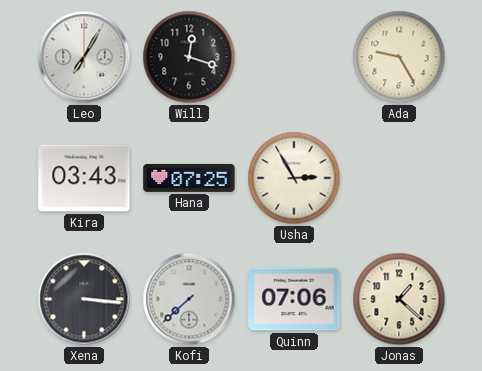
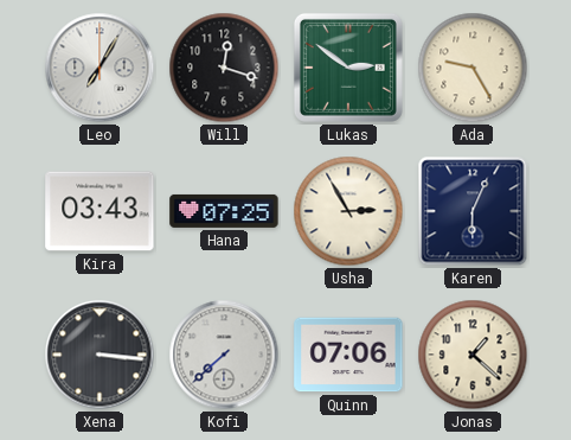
Lukas: none -> 2:51 (348, 68)
Karen: none -> 6:04 (473, 211)
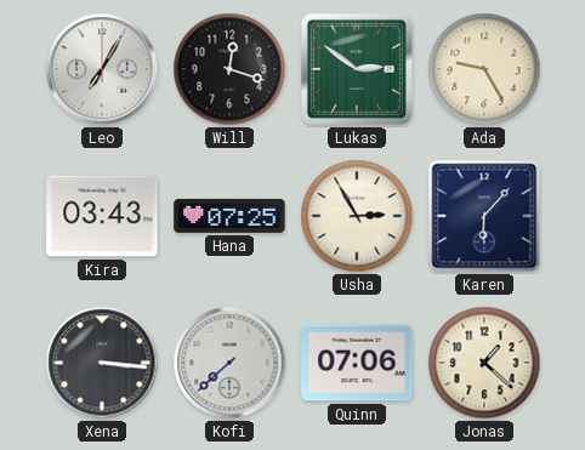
Karen: 6:04 -> 6:07 (484, 216)
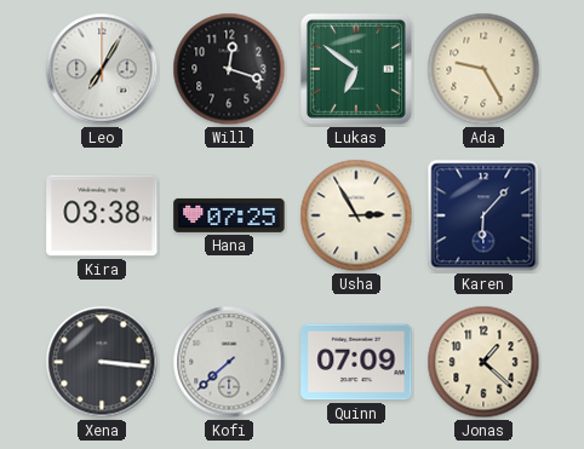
Lukas: 2:51 -> 6:51 (356, 69)
Kira: 03:43 -> 03:38 (102, 215)
Quinn: 07:06 -> 07:09 (356, 362)
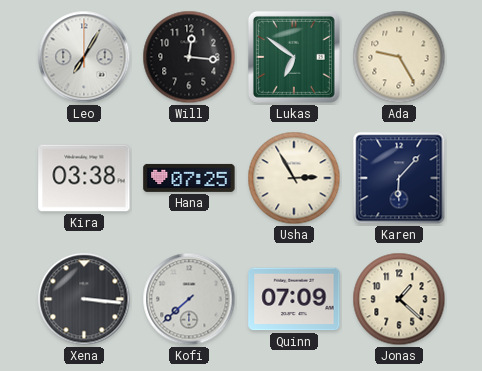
Will: 12:18 -> 12:16 (189, 57)
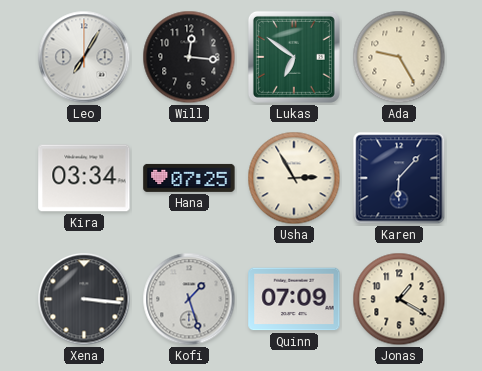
Kira: 03:38 -> 03:34 (84, 178)
Kofi: 7:38 -> 1:27 (189, 299)
Jonas: 1:22 -> 1:20 (399, 299)
